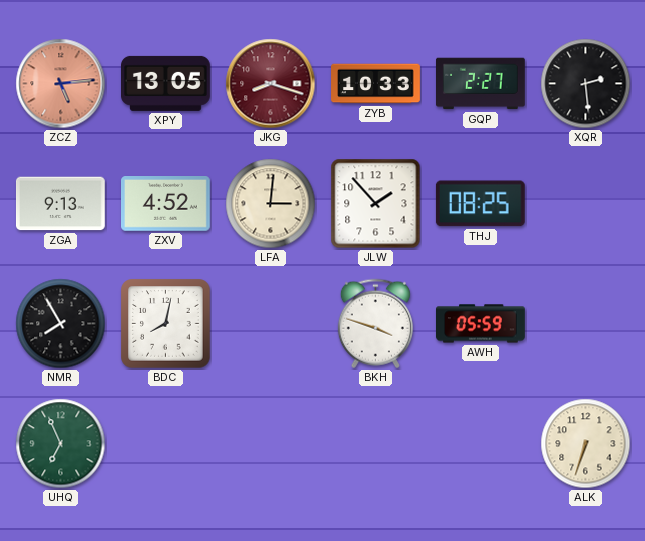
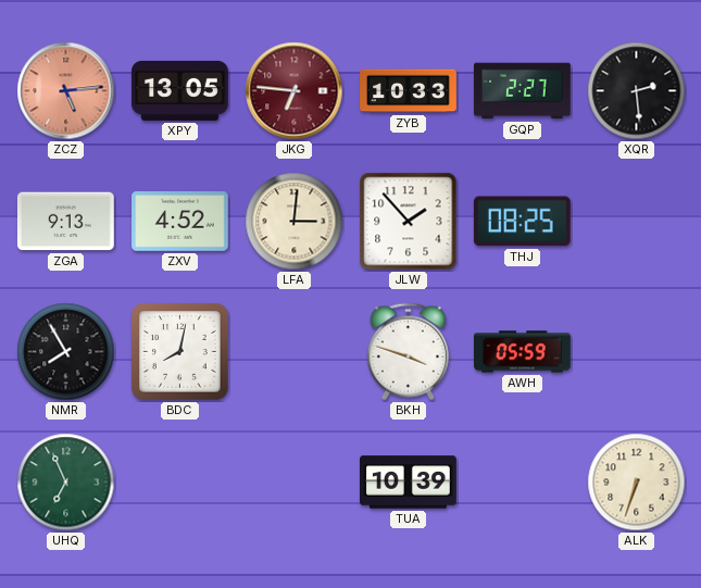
JKG: 8:18 -> 6:46 (295, 91)
TUA: none -> 10:39 (409, 483)
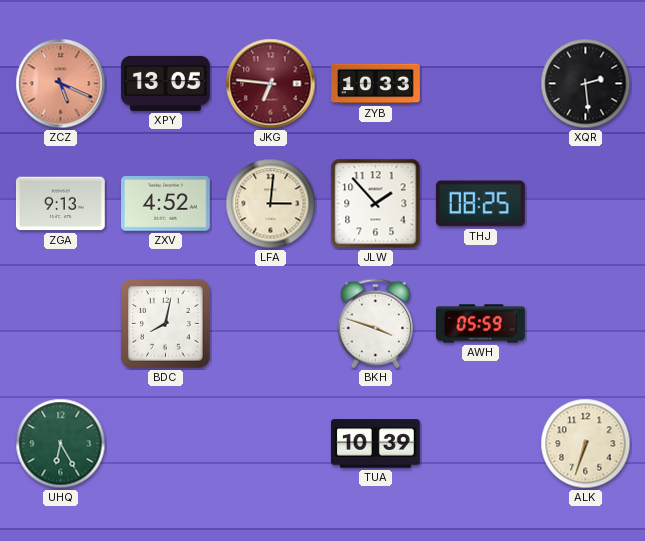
ZCZ: 5:14 -> 5:19 (61, 84)
GQP: 2:27 -> none (523, 91)
NMR: 7:55 -> none (66, 352)
UHQ: 6:56 -> 6:25 (61, 444)
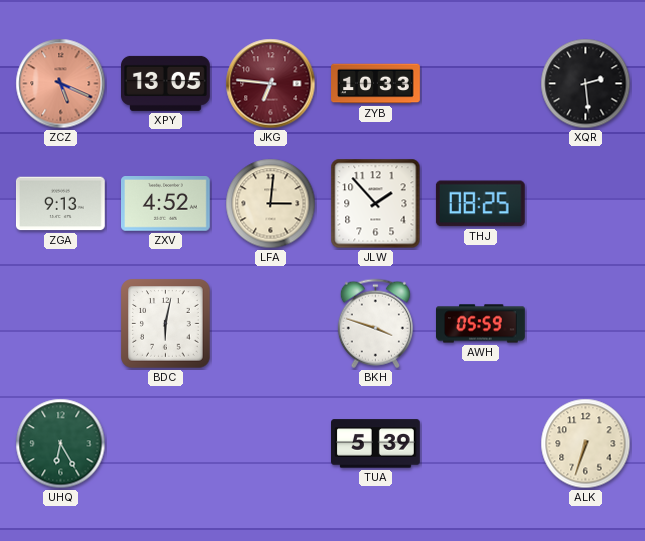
BDC: 8:02 -> 6:02 (166, 324)
TUA: 10:39 -> 5:39 (376, 444)
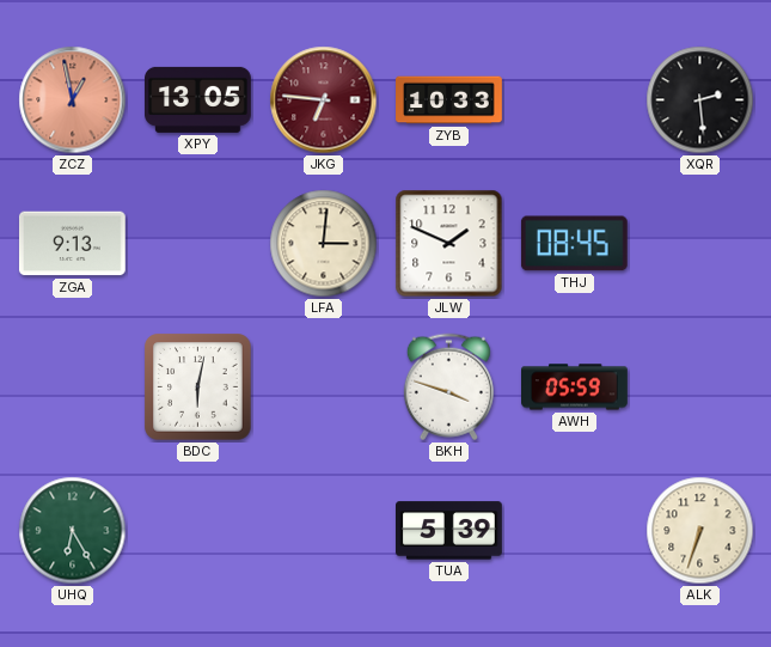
ZCZ: 5:19 -> 12:58 (73, 100)
ZXV: 4:52 -> none (166, 204)
JLW: 1:53 -> 1:49 (449, 244)
THJ: 08:25 -> 08:45 (574, 244)
